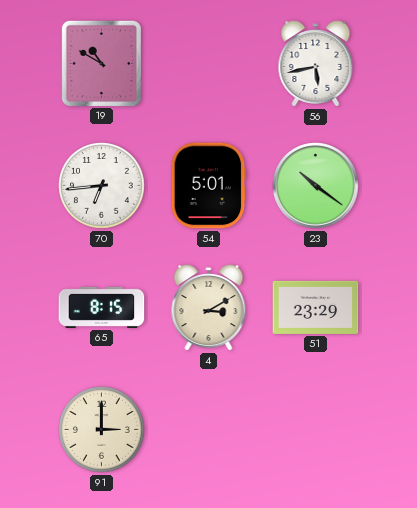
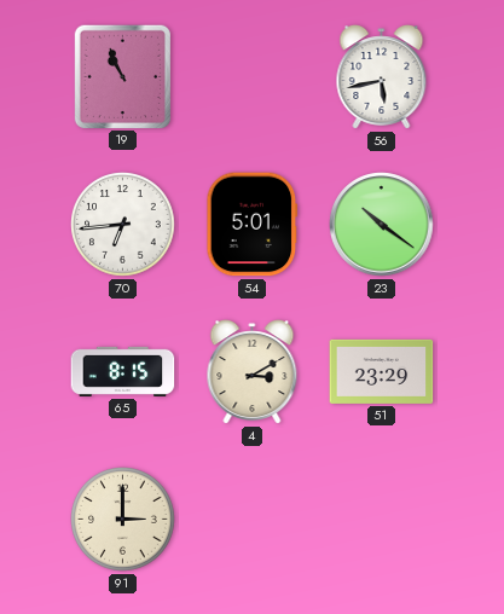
19: 10:50 -> 10:56 (122, 76)
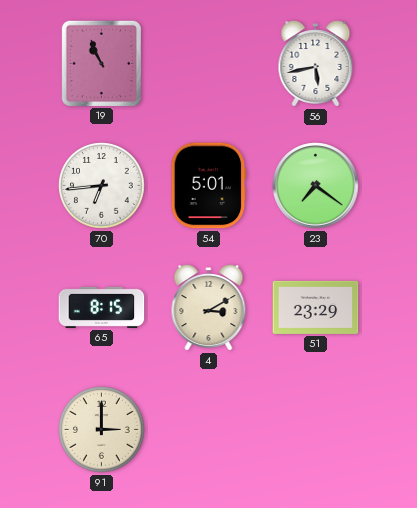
23: 10:21 -> 7:21 (316, 186)
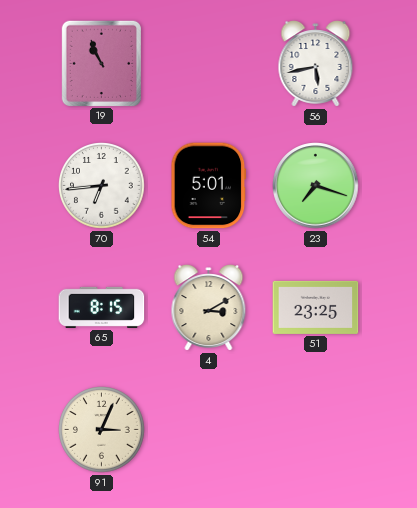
23: 7:21 -> 7:18 (316, 186)
51: 23:29 -> 23:25 (316, 307)
91: 3:00 -> 3:04 (102, 430)
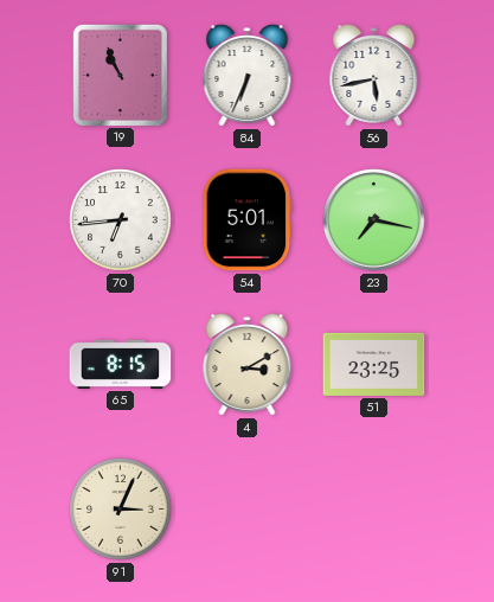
84: none -> 6:34 (248, 76)
23: 7:18 -> 7:17 (374, 220)
